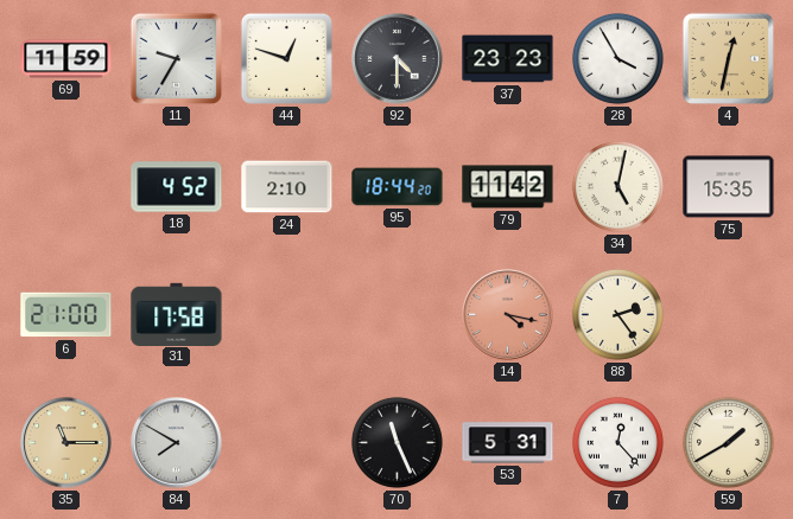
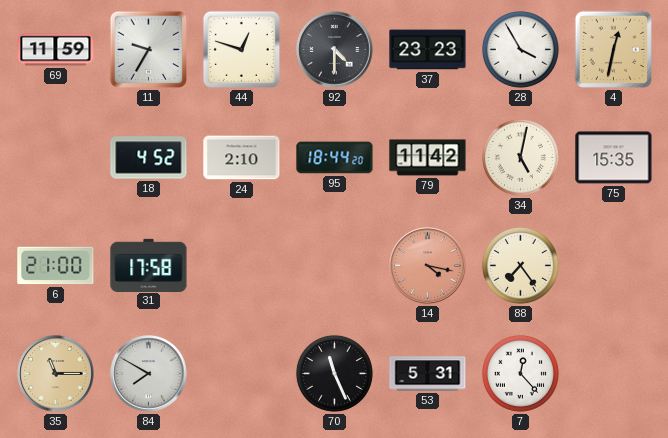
88: 2:24 -> 7:24 (520, 265)
59: 1:40 -> none (728, 442)
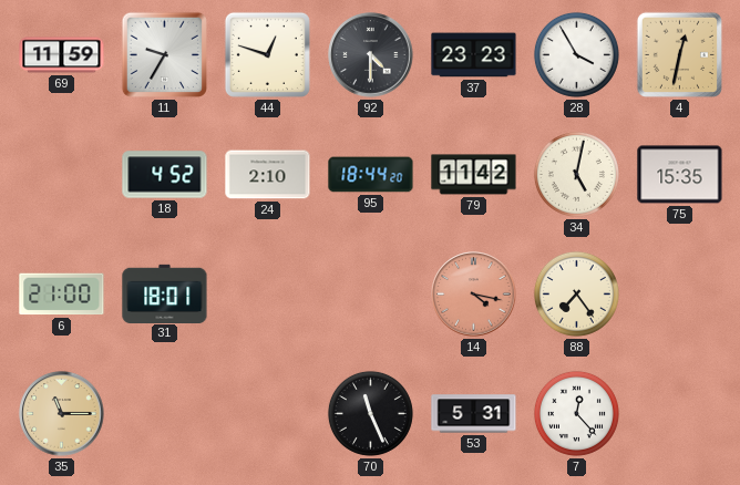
31: 17:58 -> 18:01 (165, 293)
84: 7:50 -> none (149, 374)
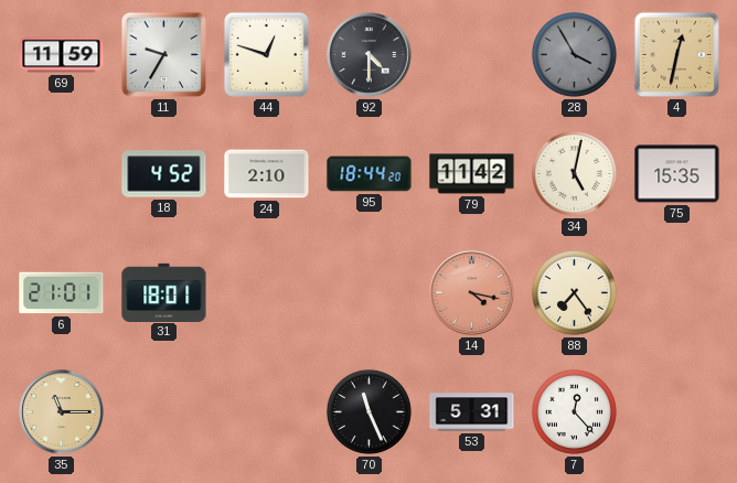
37: 23:23 -> none (474, 55)
28 dial: white -> grey (574, 54)
6: 21:00 -> 21:01 (62, 293)
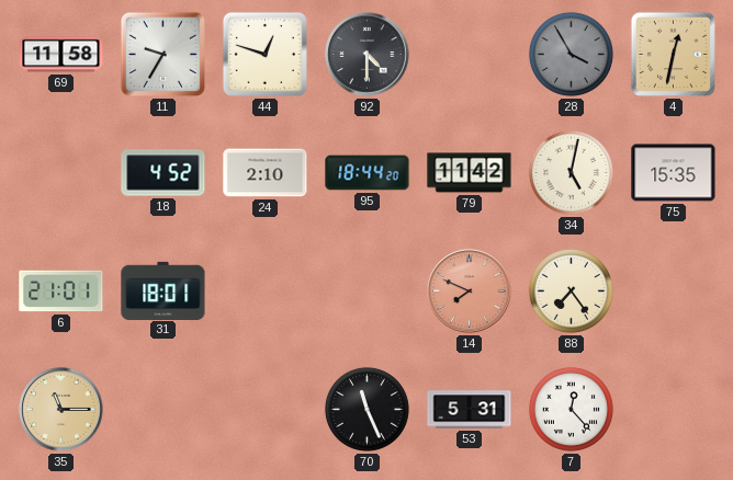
69: 11:59 -> 11:58 (61, 55)
14: 4:17 -> 7:49 (470, 292)
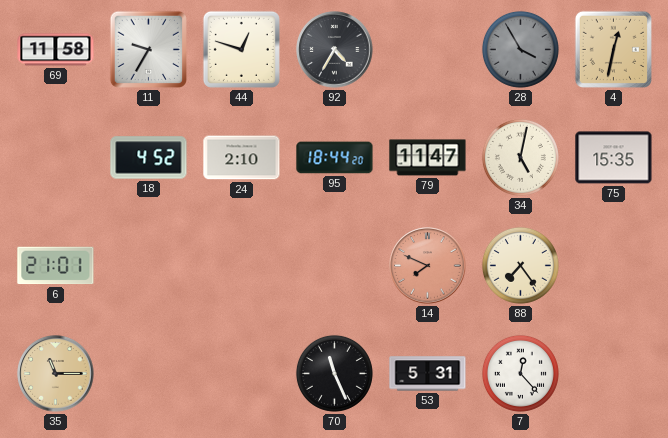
92: 4:30 -> 4:35 (335, 50)
79: 11:42 -> 11:47 (428, 158)
31: 18:01 -> none (163, 290)
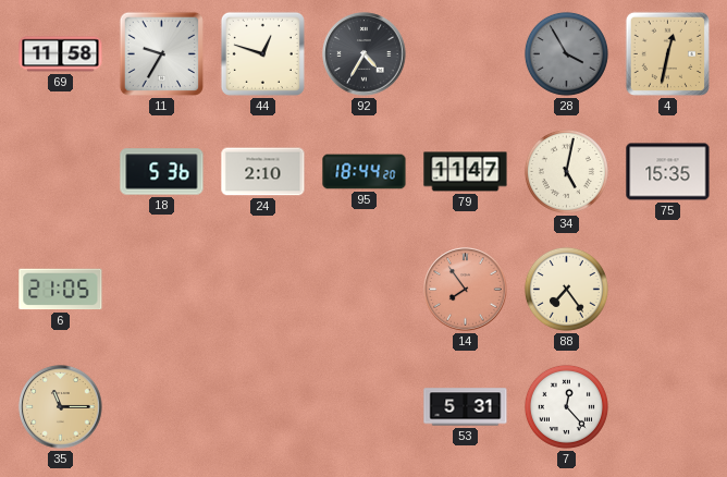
18: 4:52 -> 5:36 (162, 172)
6: 21:01 -> 21:05 (61, 290)
14: 7:49 -> 7:54 (466, 290)
70: 11:26 -> none (334, 373)
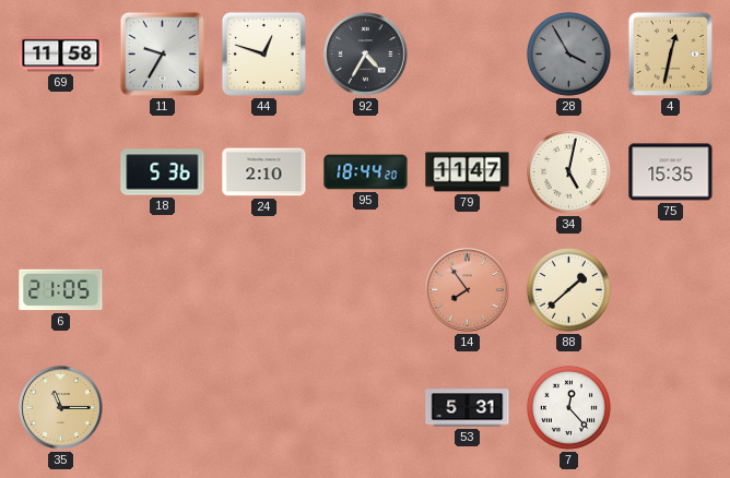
88: 7:24 -> 1:38 (568, 289)
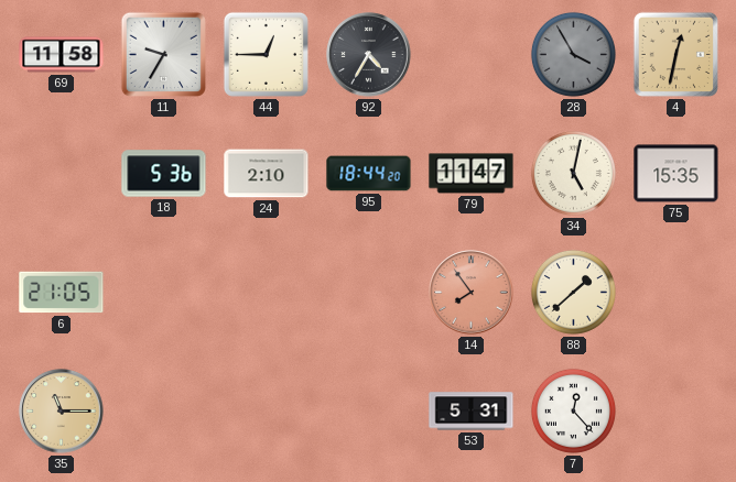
44: 12:48 -> 12:45 (266, 54)
